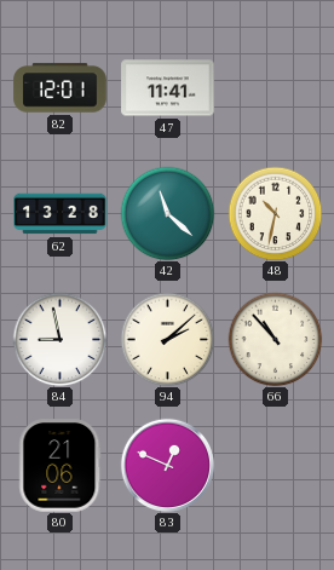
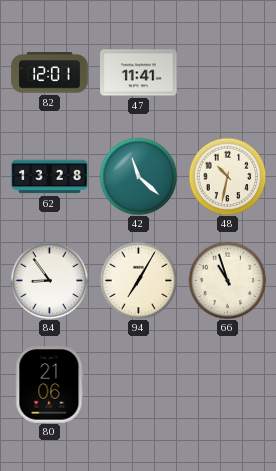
84: 8:58 -> 8:54 (49, 280)
94: 2:08 -> 7:05 (138, 280)
66: 10:53 -> 10:57 (227, 280)
83: 12:49 -> none (167, 465)
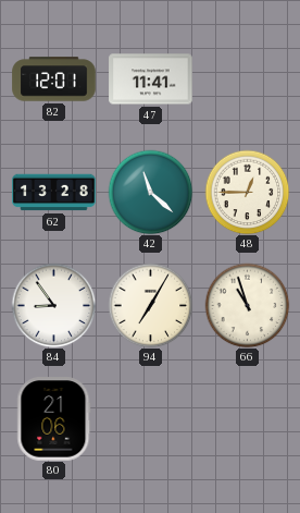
48: 10:32 -> 12:45 (247, 192)
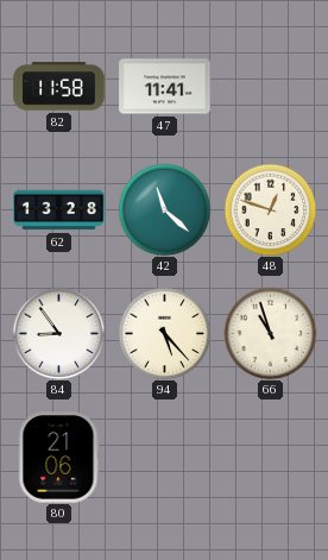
82: 12:01 -> 11:58 (59, 87)
48: 12:45 -> 12:48 (270, 209)
94: 7:05 -> 5:23 (164, 333)
